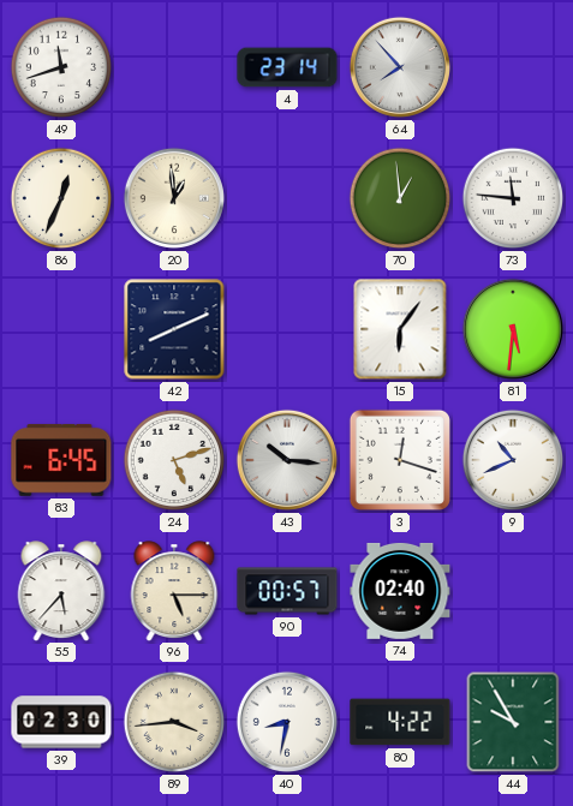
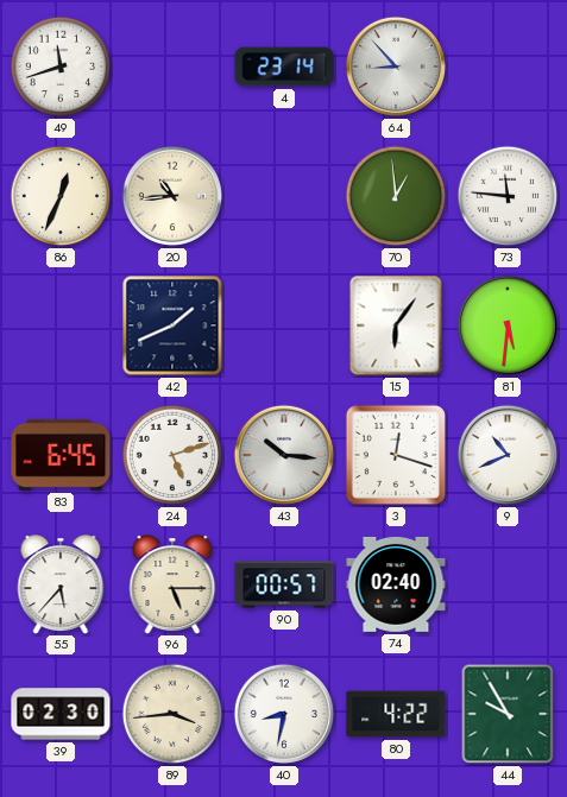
64: 7:53 -> 8:53 (396, 67)
20: 12:59 -> 10:44 (172, 196)
42: 8:11 -> 1:41 (172, 325)
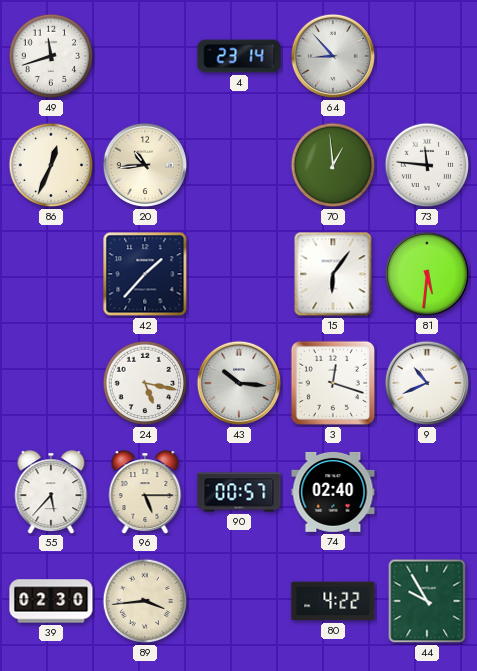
42: 1:41 -> 1:37 (145, 274)
83: 6:45 -> none (61, 455)
24: 5:12 -> 5:17 (145, 383)
40: 8:32 -> none (284, 714)
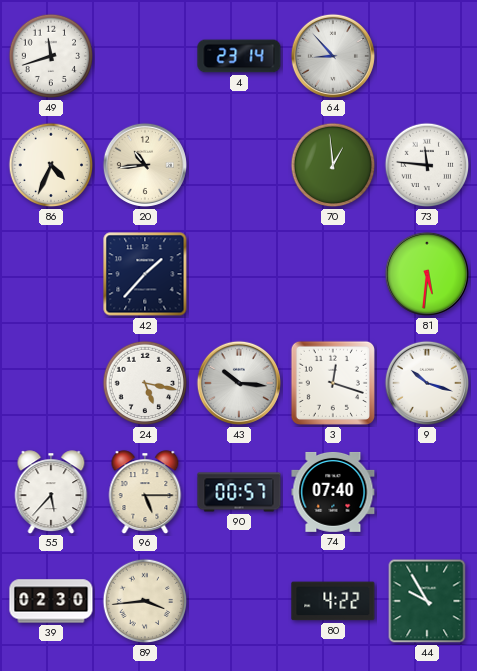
86: 12:34 -> 4:34 (51, 165)
15: 6:06 -> none (333, 274)
9: 10:41 -> 10:18 (427, 383)
74: 02:40 -> 07:40 (333, 492)
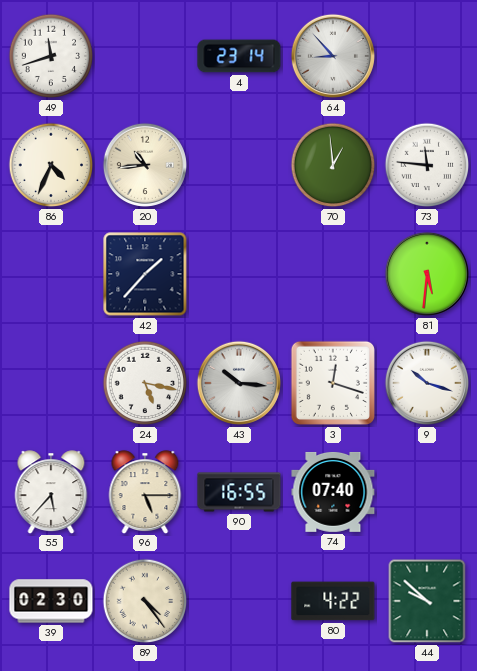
90: 00:57 -> 16:55 (239, 492)
89: 3:44 -> 4:24 (145, 601)
44: 9:55 -> 9:52 (427, 601)
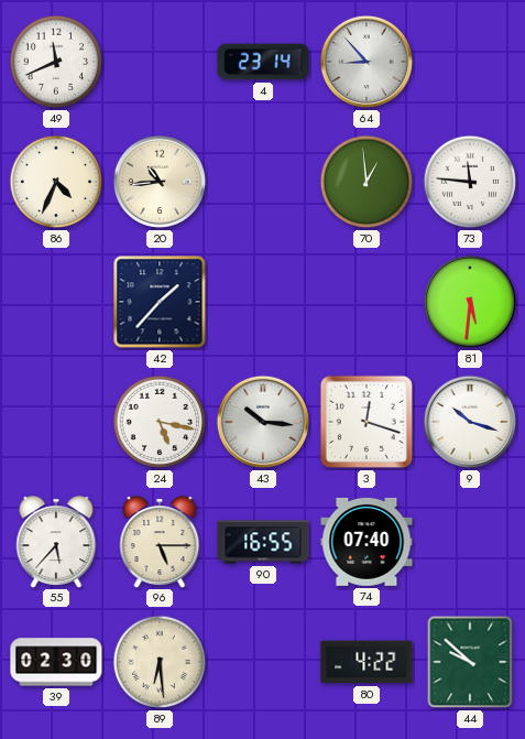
49: 11:42 -> 11:41 (56, 62)
89: 4:24 -> 6:29 (160, 662)
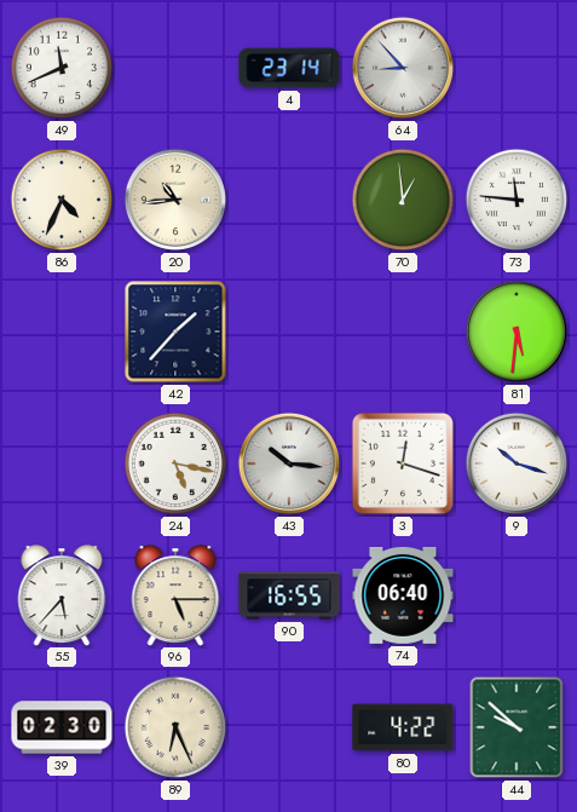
74: 07:40 -> 06:40 (403, 595)
89: 6:29 -> 6:26 (175, 727)
